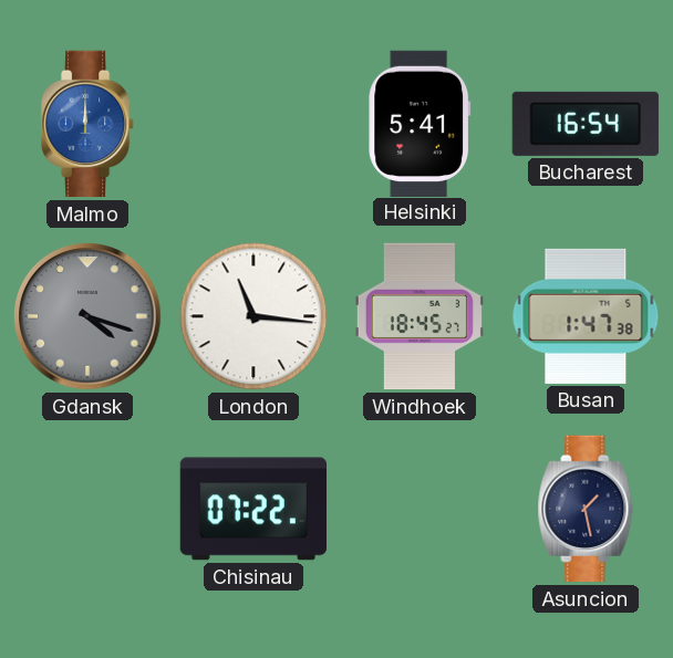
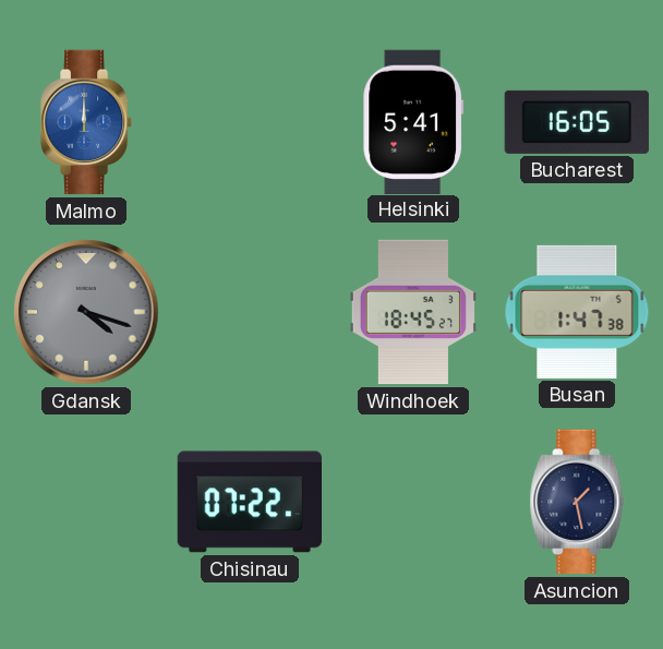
Bucharest: 16:54 -> 16:05 (576, 122)
London: 11:16 -> none (253, 316)
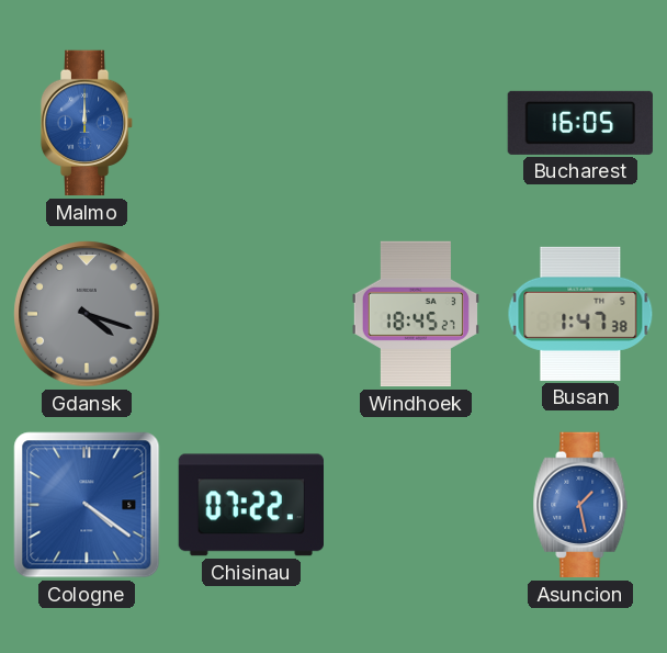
Helsinki: 5:41 -> none (413, 121)
Cologne: none -> 4:21 (87, 505)
Asuncion dial: navy -> blue (580, 505)
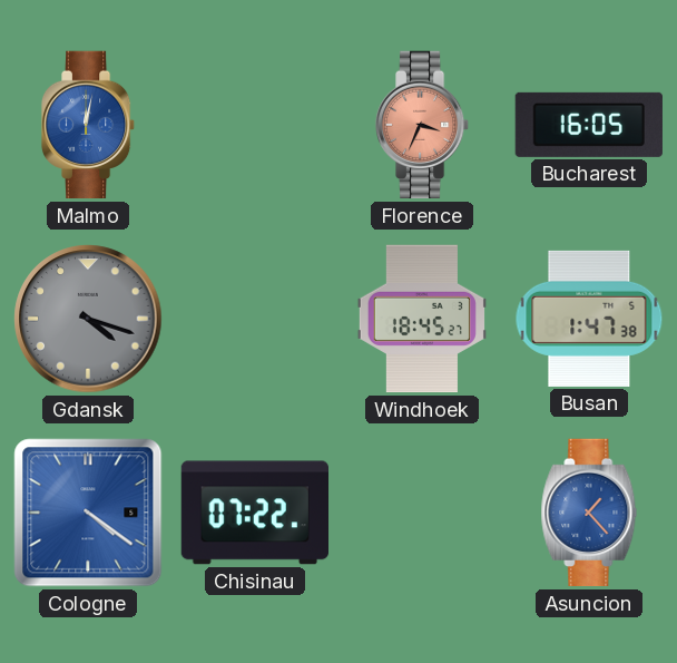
Malmo: 12:00 -> 12:02 (88, 125)
Florence: none -> 3:34 (422, 125)
Asuncion: 1:28 -> 1:23 (589, 513)
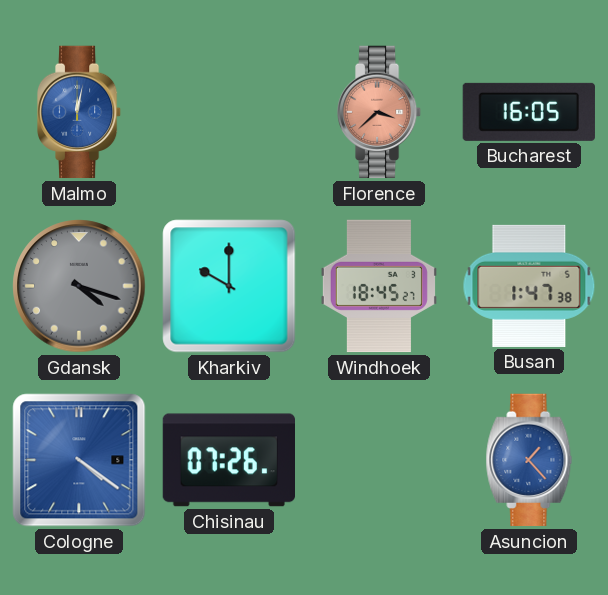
Florence: 3:34 -> 3:38 (379, 112)
Kharkiv: none -> 10:00 (229, 286)
Chisinau: 07:22 -> 07:26 (228, 460)
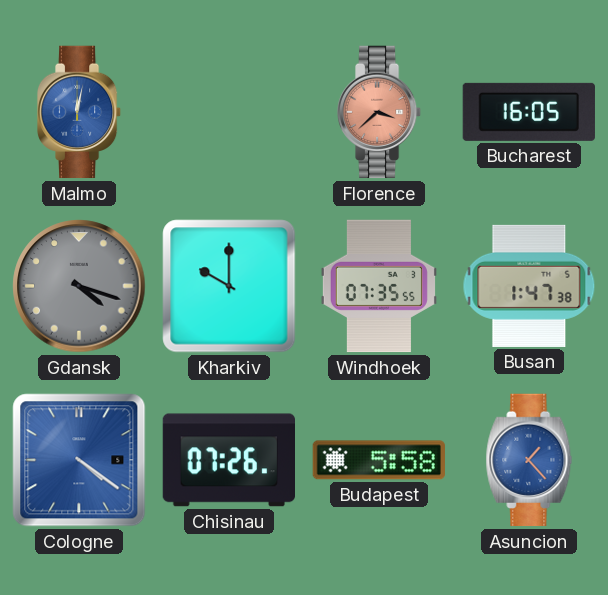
Windhoek: 18:45 -> 07:35 (379, 286)
Budapest: none -> 5:58 (379, 460)
